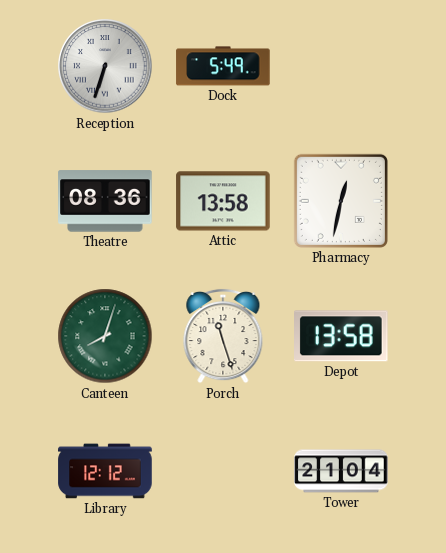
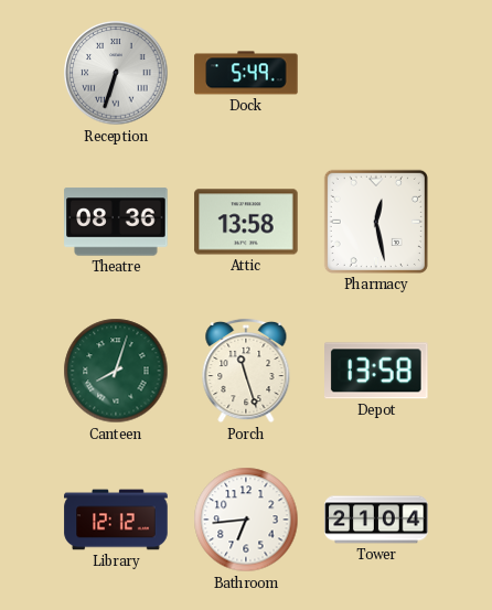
Pharmacy: 12:32 -> 12:28 (376, 222)
Bathroom: none -> 6:44 (246, 520)
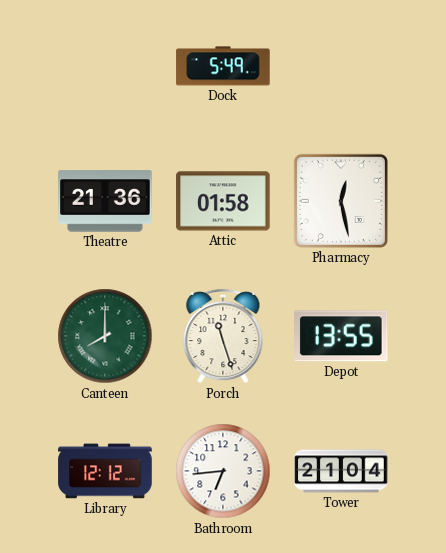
Reception: 6:33 -> none (116, 73)
Theatre: 08:36 -> 21:36 (105, 201)
Attic: 13:58 -> 01:58 (223, 201)
Canteen: 8:03 -> 8:00 (105, 336)
Depot: 13:58 -> 13:55 (342, 336)
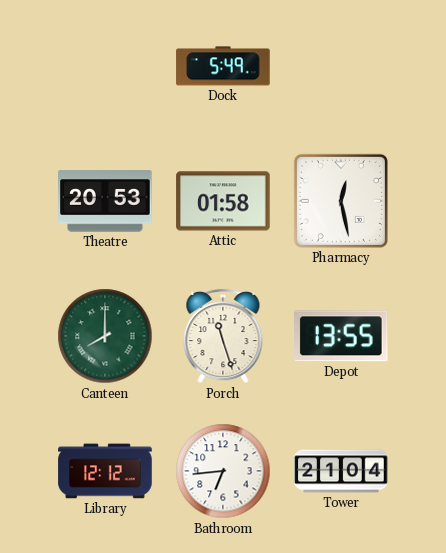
Theatre: 21:36 -> 20:53 (105, 201)
